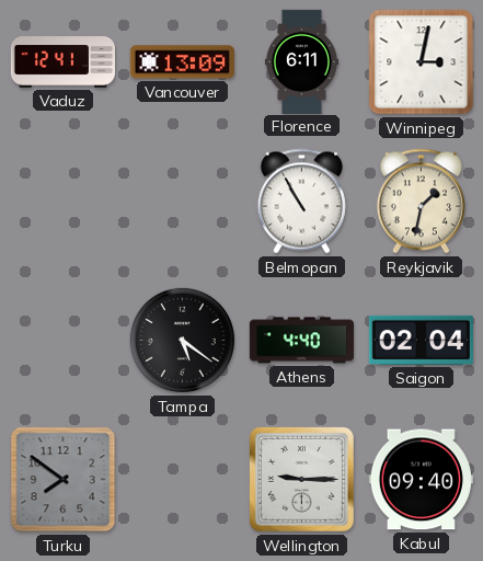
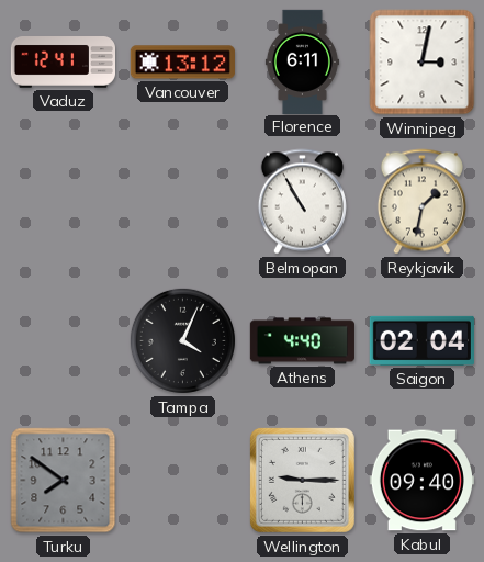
Vancouver: 13:09 -> 13:12 (182, 63)
Tampa: 5:21 -> 4:04 (182, 340)
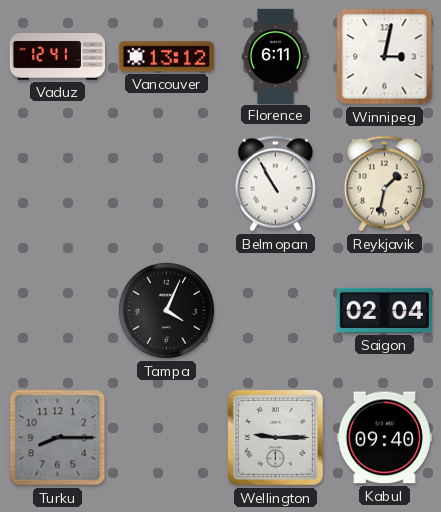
Athens: 4:40 -> none (302, 341)
Turku: 7:51 -> 8:15 (58, 438)
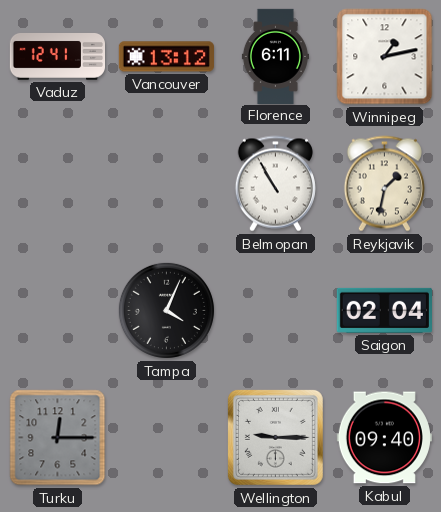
Winnipeg: 3:02 -> 1:13 (385, 57)
Turku: 8:15 -> 12:15 (58, 438)
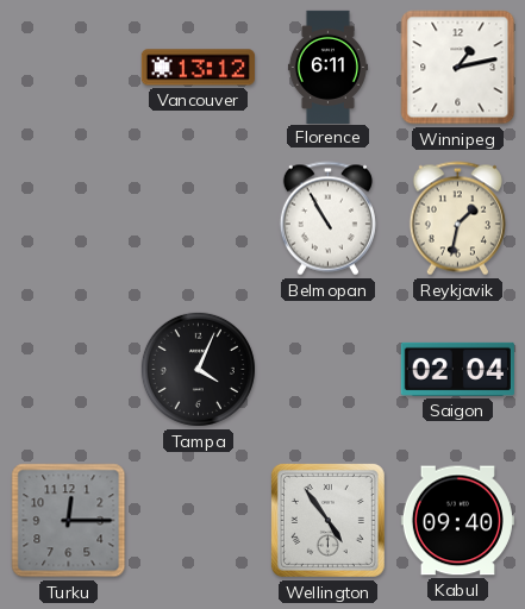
Vaduz: 12:41 -> none (57, 57)
Wellington: 9:15 -> 4:54 (327, 520)
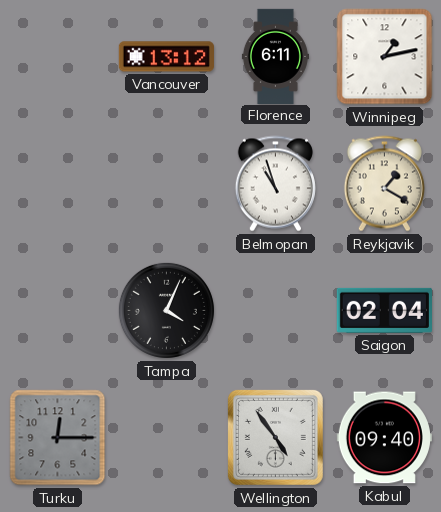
Belmopan: 10:55 -> 10:57 (275, 184)
Reykjavik: 1:32 -> 1:20 (384, 184)
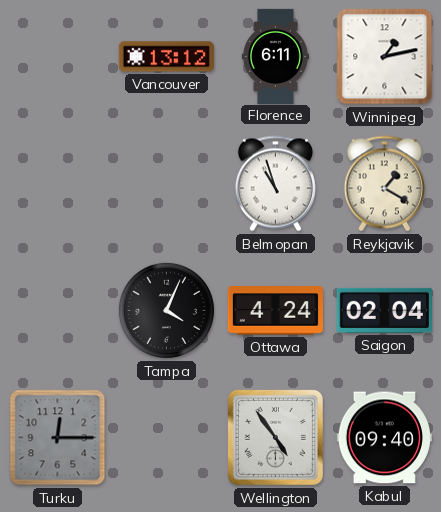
Ottawa: none -> 4:24 (275, 311)
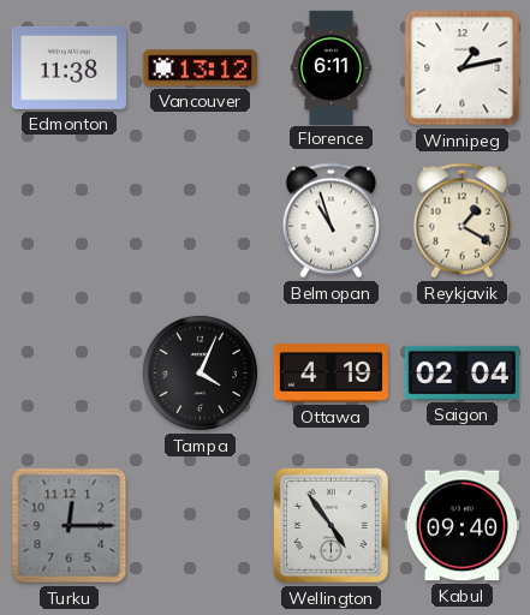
Edmonton: none -> 11:38 (69, 67)
Ottawa: 4:24 -> 4:19 (330, 374)
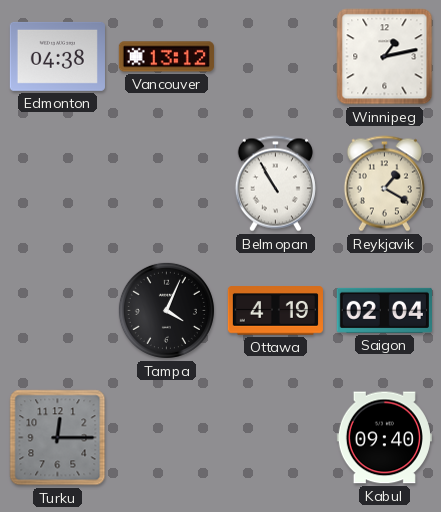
Edmonton: 11:38 -> 04:38 (57, 56)
Florence: 6:11 -> none (330, 67)
Belmopan: 10:57 -> 10:55 (275, 184)
Wellington: 4:54 -> none (330, 525)
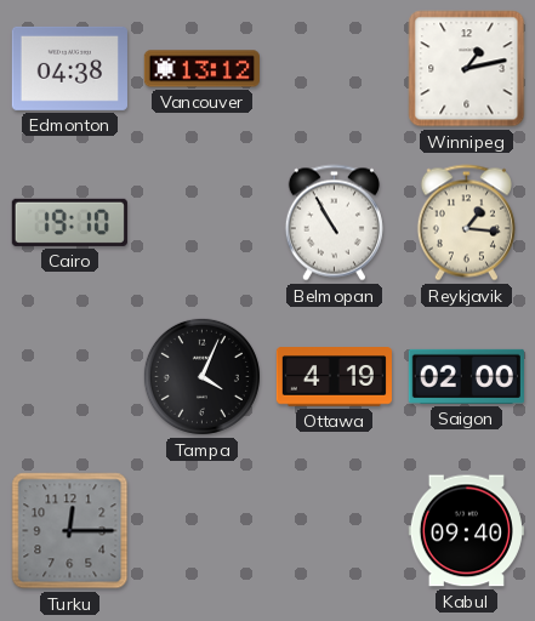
Cairo: none -> 19:10 (69, 222)
Reykjavik: 1:20 -> 1:16 (466, 223)
Saigon: 02:04 -> 02:00 (466, 376)
